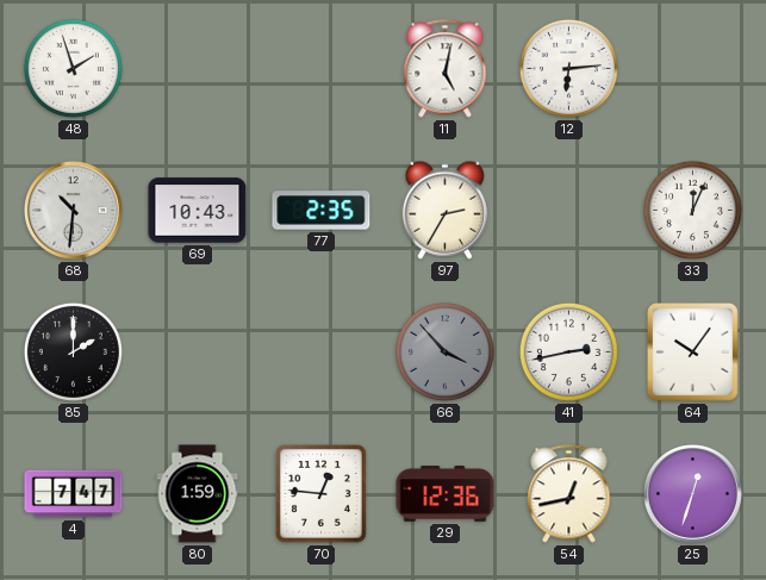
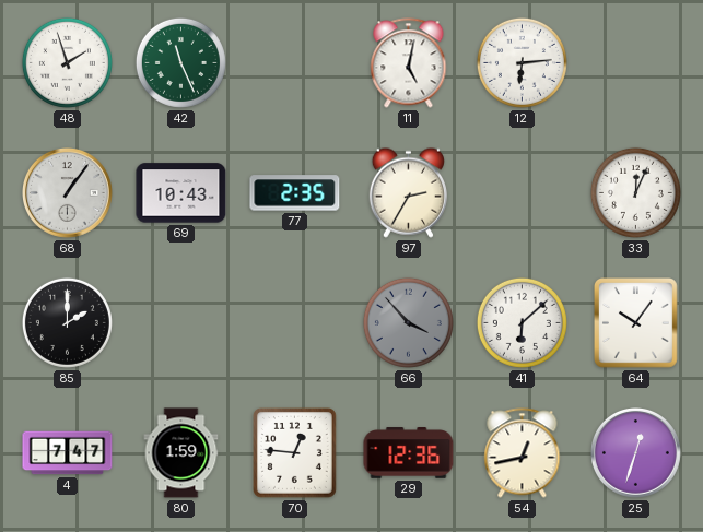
42: none -> 11:26 (180, 62)
68: 10:31 -> 1:06 (68, 193)
41: 2:43 -> 6:08 (522, 322)
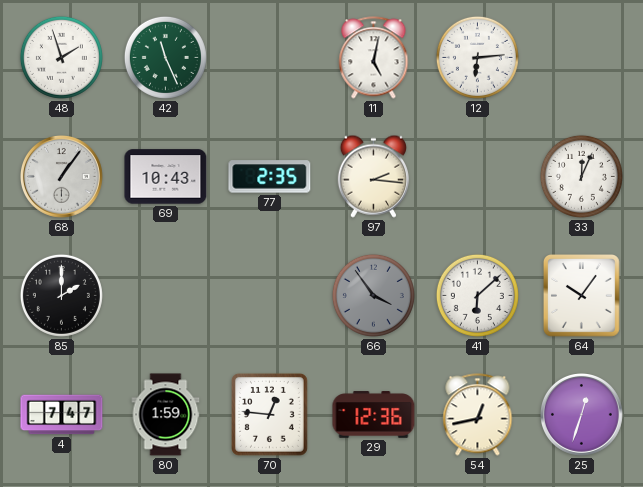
97: 2:35 -> 2:16 (373, 176)
66: 3:53 -> 3:54 (373, 295)
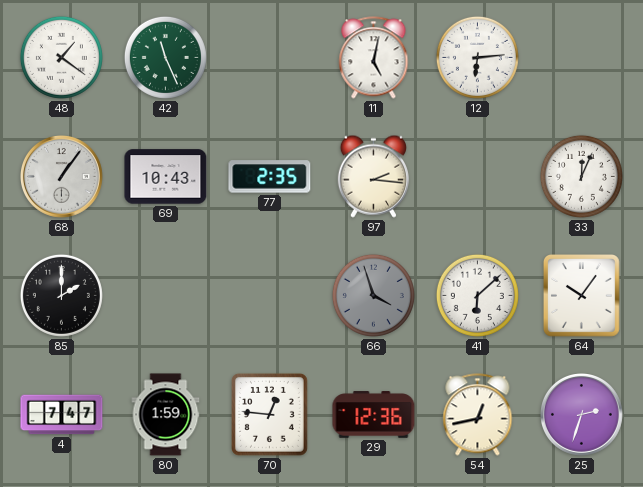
48: 1:57 -> 1:21 (61, 57)
66: 3:54 -> 3:57 (373, 295)
25: 12:33 -> 2:33 (582, 415)
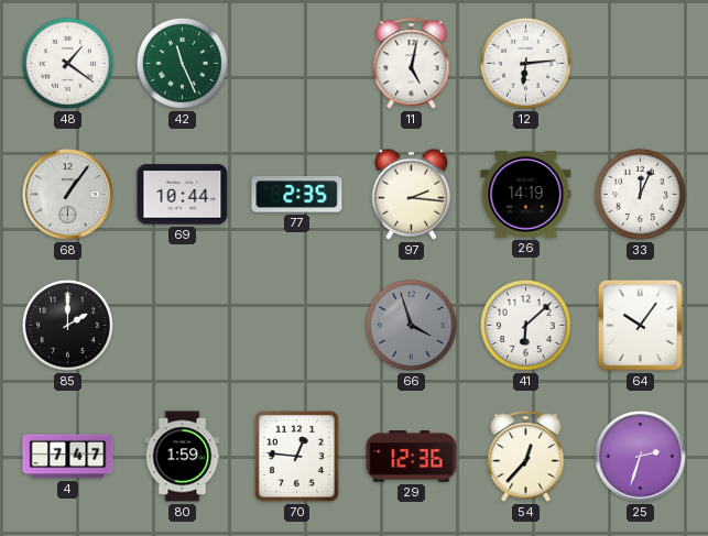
69: 10:43 -> 10:44 (183, 195)
26: none -> 14:19 (526, 195)
54: 12:43 -> 12:37 (526, 457)
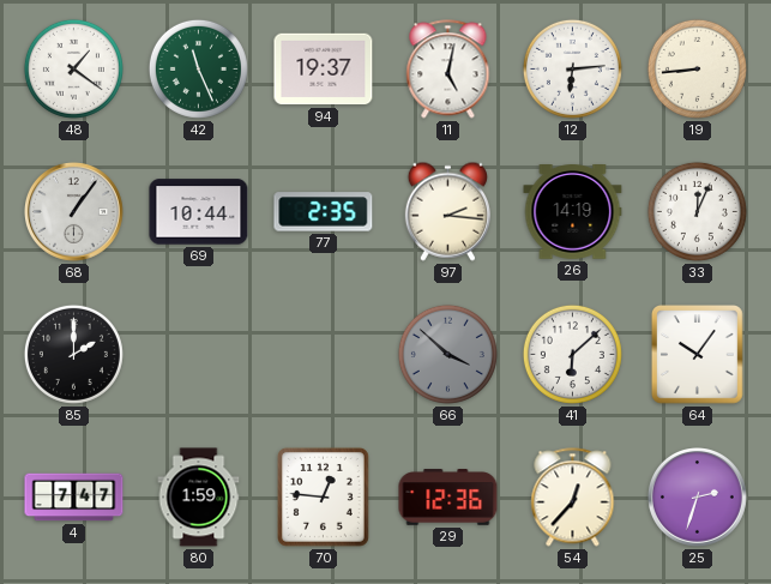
94: none -> 19:37 (324, 70)
19: none -> 8:44 (697, 68)
66: 3:57 -> 3:52 (447, 354)
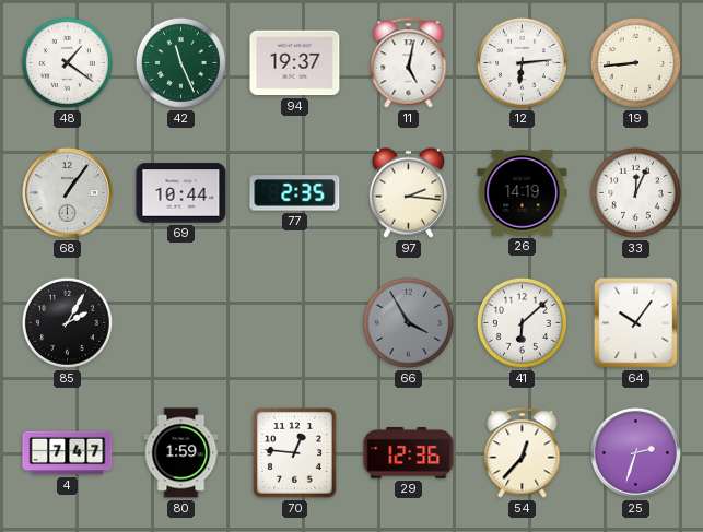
85: 2:00 -> 2:05 (67, 322)
66: 3:52 -> 3:55 (408, 322)
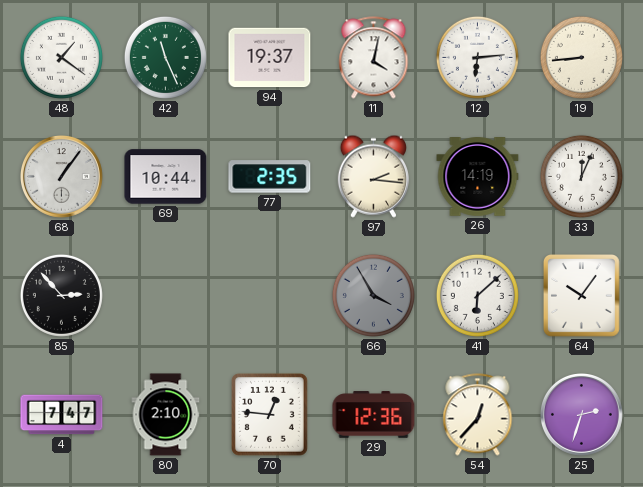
11: 5:02 -> 4:02 (374, 58)
85: 2:05 -> 2:53 (61, 295)
80: 1:59 -> 2:10 (166, 415)
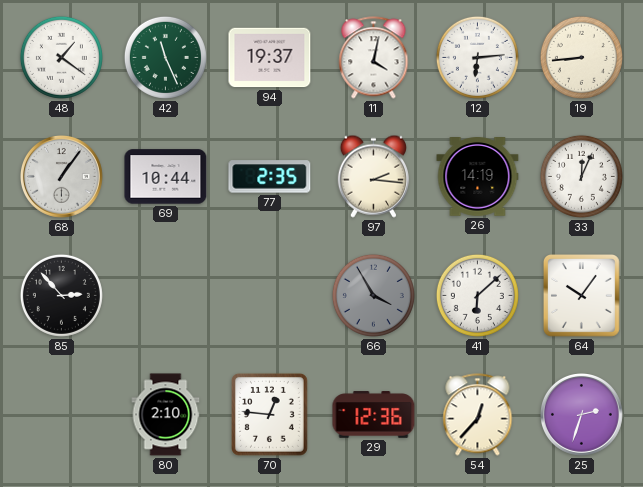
4: 7:47 -> none (62, 415)
